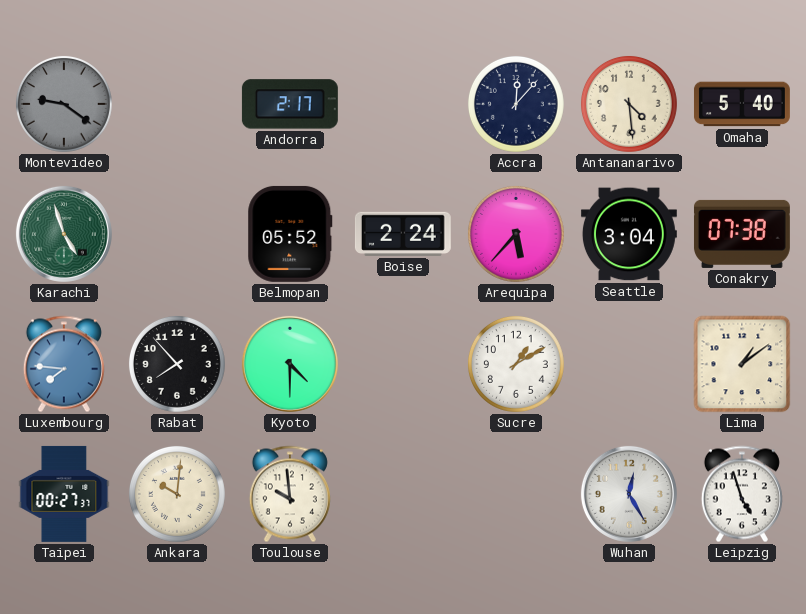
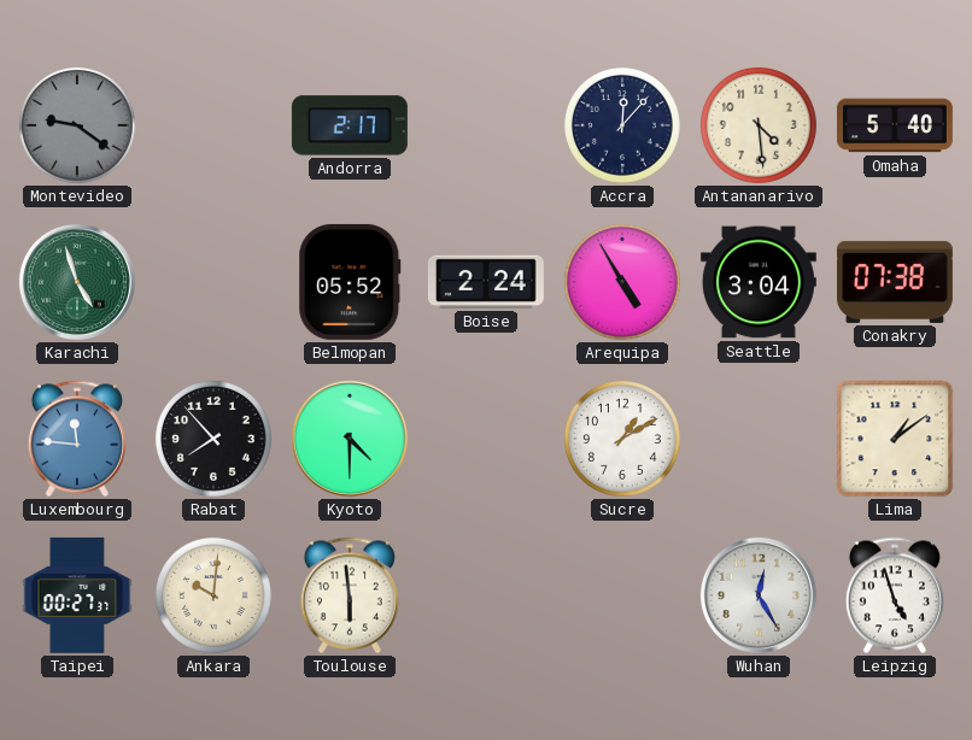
Arequipa: 5:37 -> 4:55 (622, 282)
Luxembourg: 7:46 -> 11:46 (77, 439)
Toulouse: 9:59 -> 5:59 (350, 595)
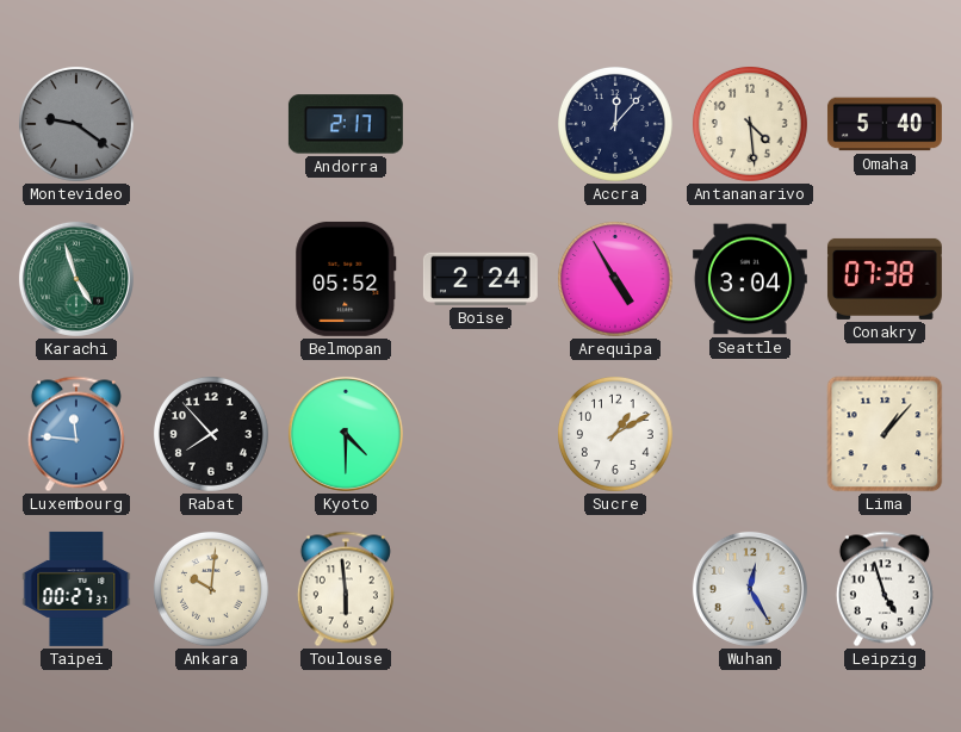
Lima: 1:09 -> 1:07 (885, 434)
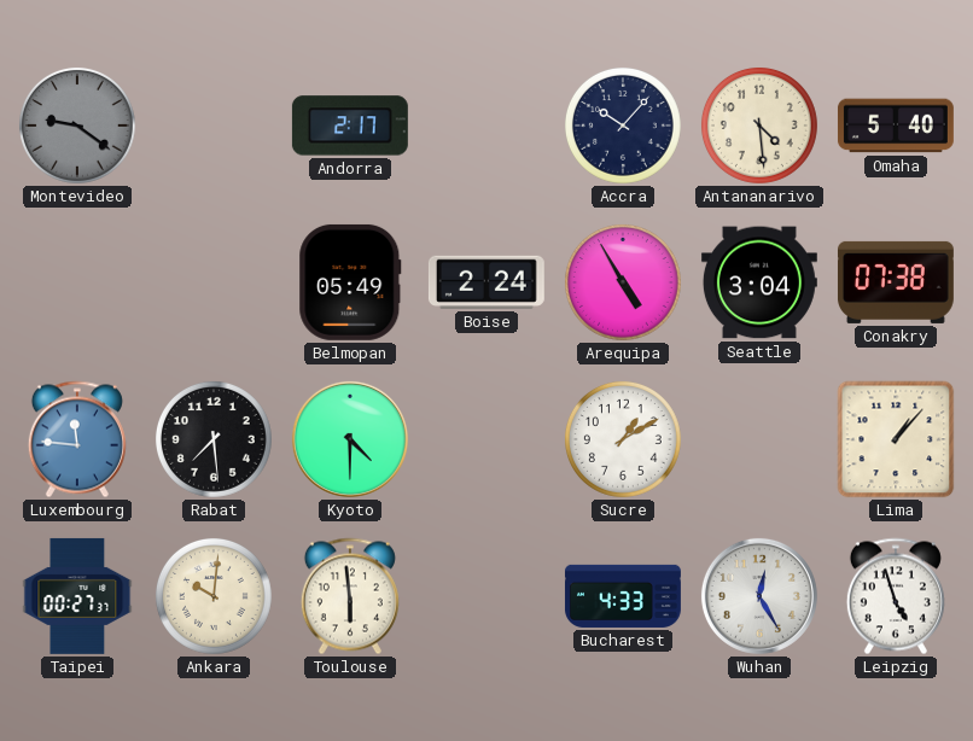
Accra: 12:07 -> 10:07 (623, 126)
Karachi: 4:57 -> none (76, 279)
Belmopan: 05:52 -> 05:49 (350, 282)
Rabat: 7:53 -> 7:29 (214, 439)
Bucharest: none -> 4:33 (623, 596)
